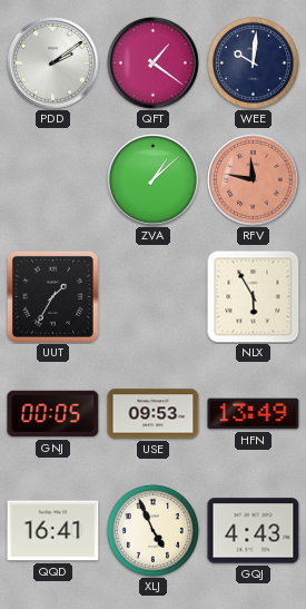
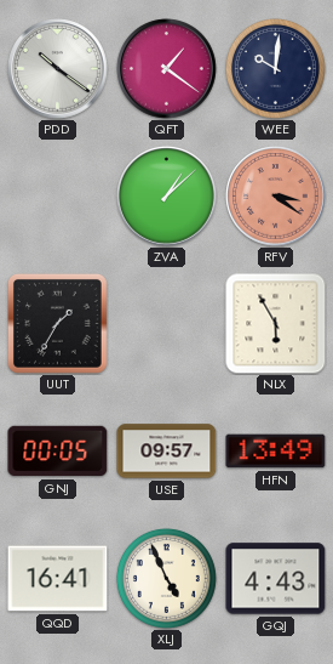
PDD: 2:09 -> 10:21 (58, 69)
RFV: 11:47 -> 3:21 (276, 197)
USE: 09:53 -> 09:57 (167, 452)
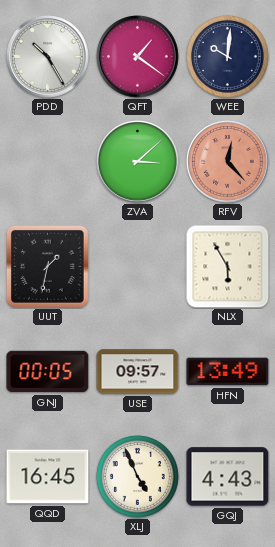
PDD: 10:21 -> 10:25 (48, 57)
ZVA: 1:08 -> 3:08 (138, 162)
RFV: 3:21 -> 12:23 (228, 162)
UUT: 1:35 -> 1:32 (47, 266)
QQD: 16:41 -> 16:45 (48, 477)
